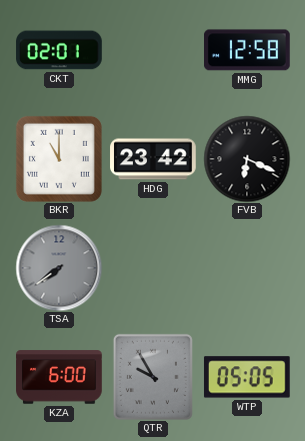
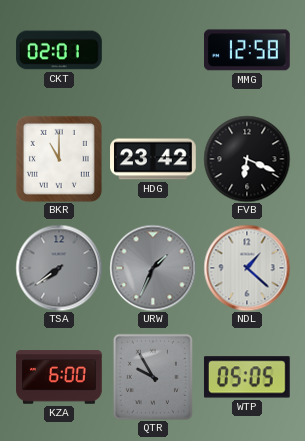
URW: none -> 1:34 (153, 268)
NDL: none -> 1:22 (247, 268)
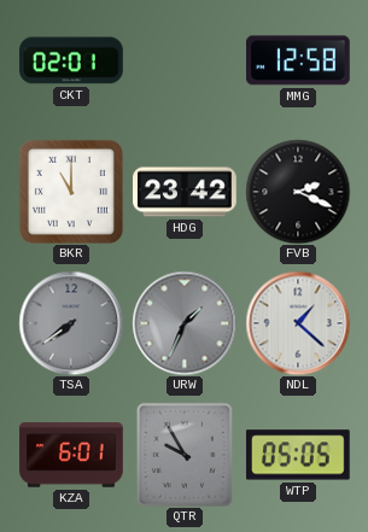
FVB: 6:19 -> 2:19 (298, 192)
KZA: 6:00 -> 6:01 (71, 455)
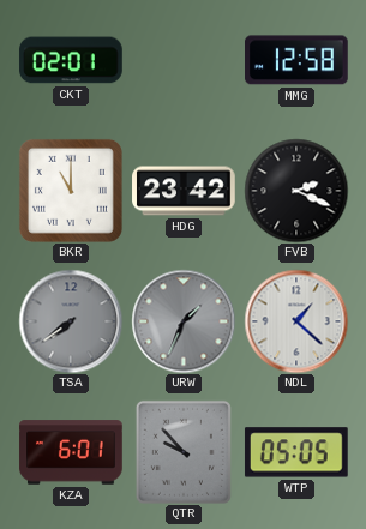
QTR: 9:55 -> 9:53 (184, 452)
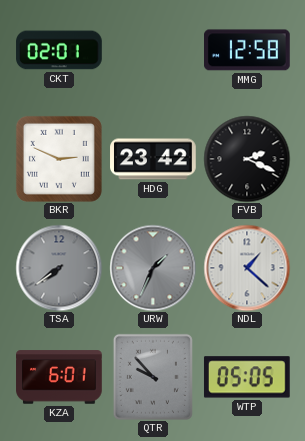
BKR: 11:00 -> 2:49 (59, 159)
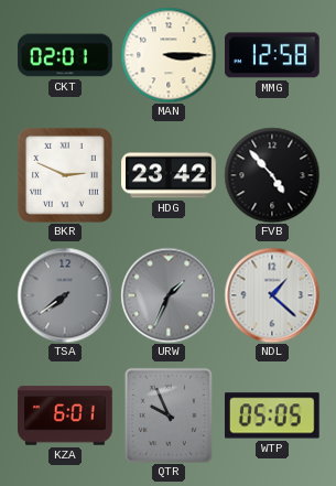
MAN: none -> 3:15 (169, 55)
FVB: 2:19 -> 4:53 (272, 175)
QTR: 9:53 -> 9:56 (169, 415)
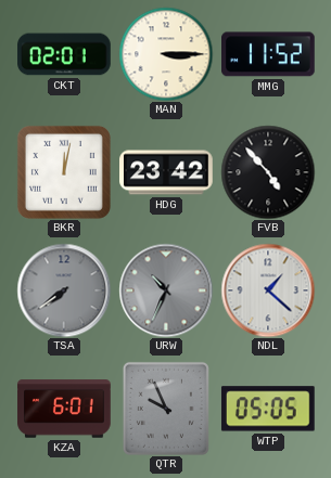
MMG: 12:58 -> 11:52 (269, 54)
BKR: 2:49 -> 12:02 (64, 172)
URW: 1:34 -> 10:34 (166, 290)
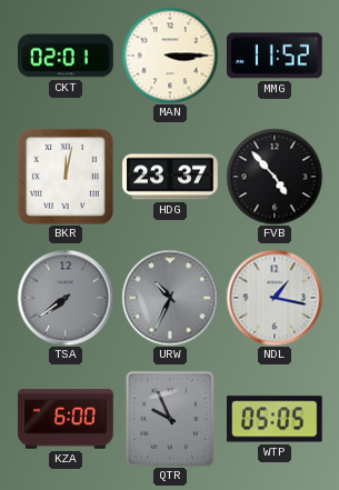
HDG: 23:42 -> 23:37 (170, 177)
NDL: 1:22 -> 1:17 (275, 298)
KZA: 6:01 -> 6:00 (66, 419)
